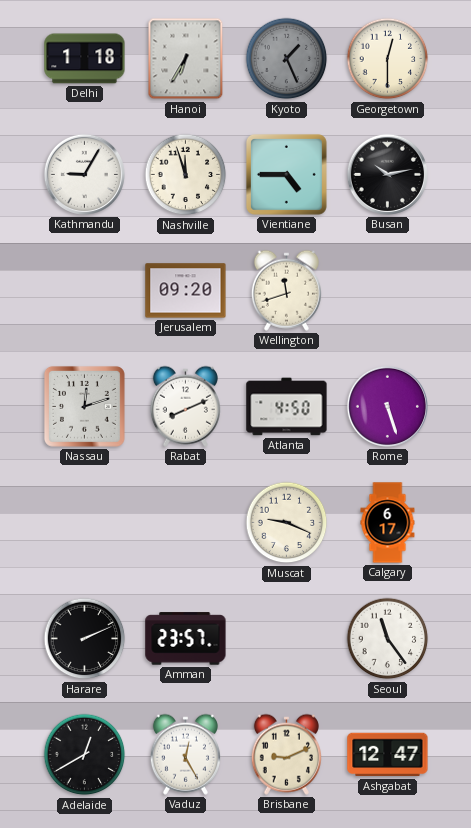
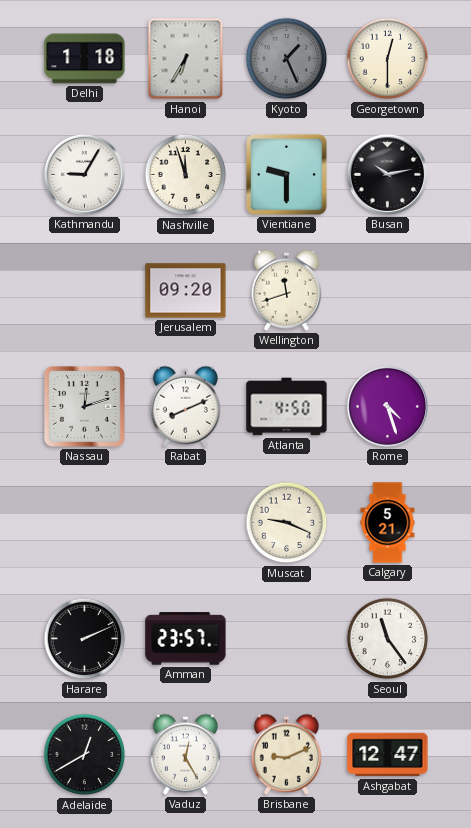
Vientiane: 4:45 -> 9:30 (286, 174)
Rome: 5:27 -> 4:27 (387, 406)
Calgary: 6:17 -> 5:21 (388, 523)
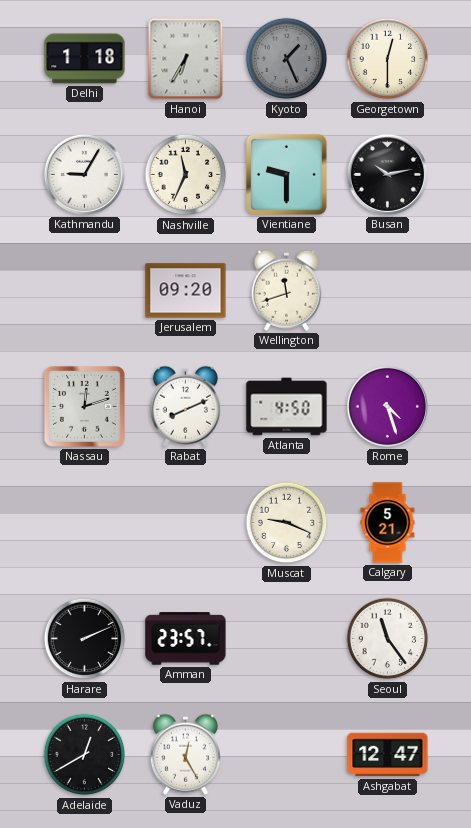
Nashville: 11:57 -> 11:34 (186, 175)
Brisbane: 9:11 -> none (286, 754)
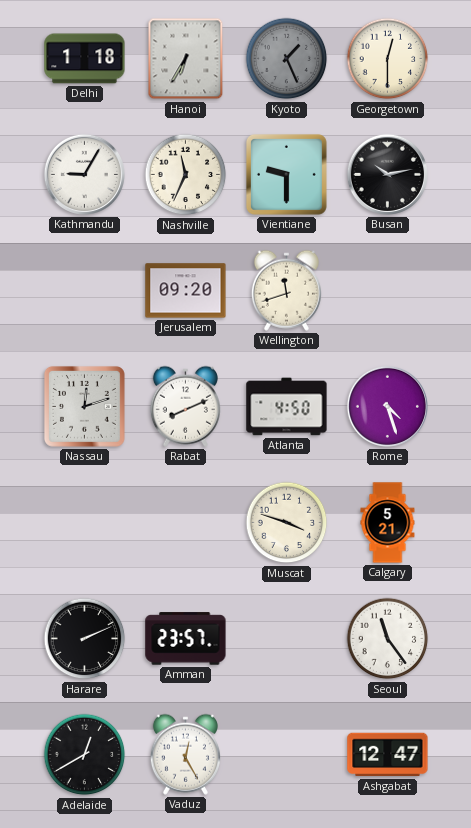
Muscat: 9:19 -> 3:48 (287, 523)
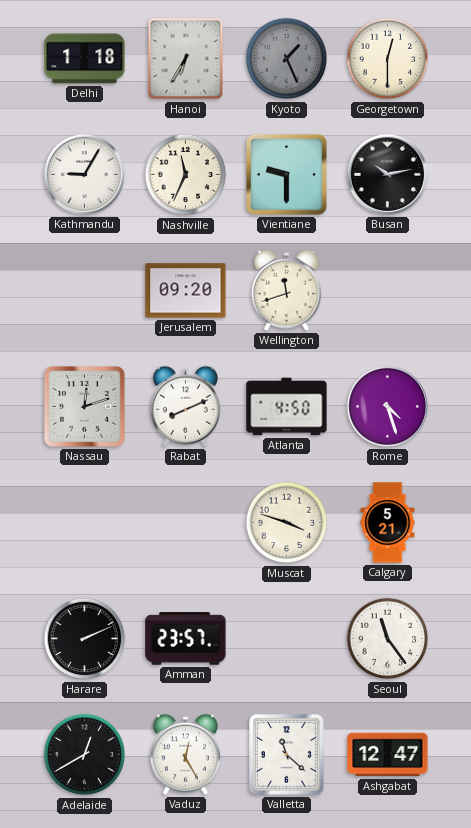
Valletta: none -> 11:22 (286, 754)
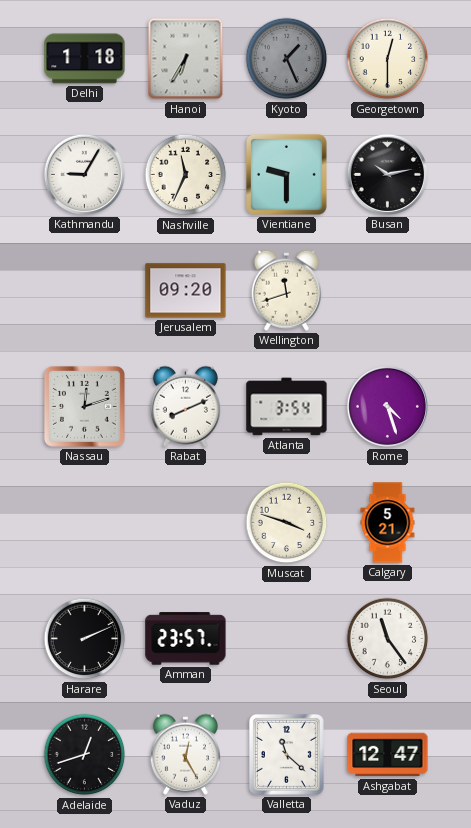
Atlanta: 4:50 -> 3:54 (287, 407)
Adelaide: 12:40 -> 12:42 (85, 755)
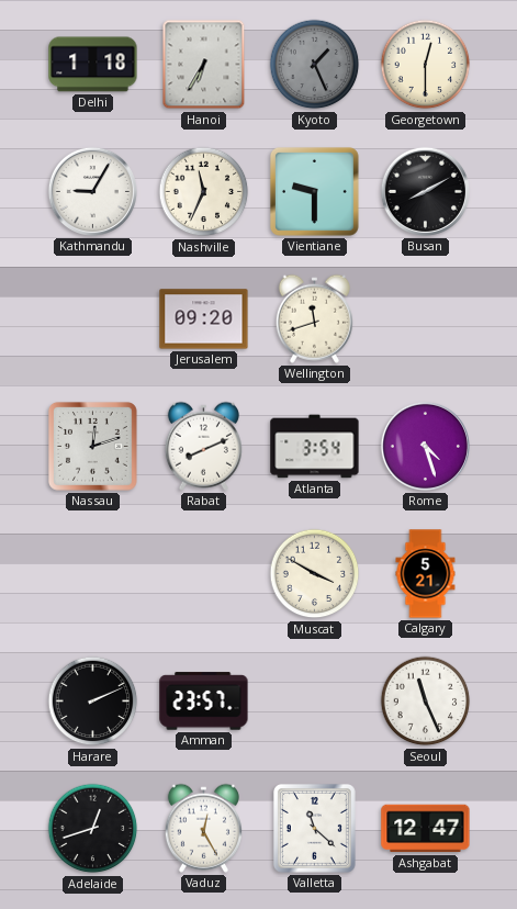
Busan: 10:13 -> 8:10 (425, 191)
Muscat: 3:48 -> 3:50 (315, 574)
Seoul: 11:24 -> 11:26 (426, 702)
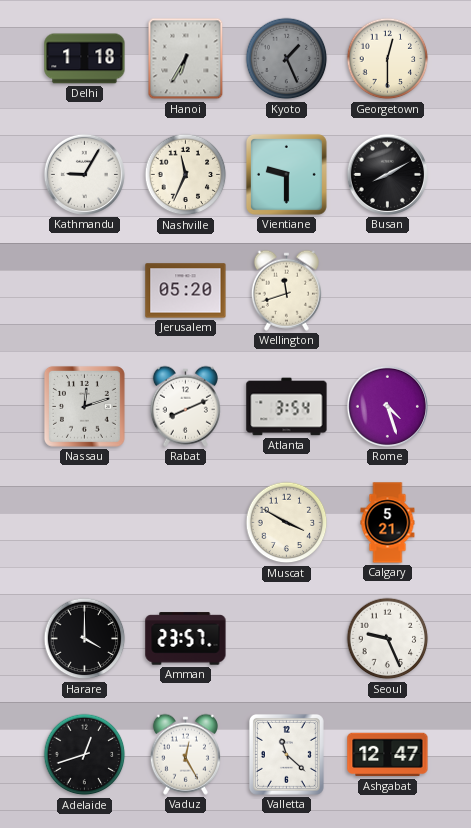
Jerusalem: 09:20 -> 05:20 (186, 291)
Harare: 2:11 -> 4:00 (85, 639)
Seoul: 11:26 -> 9:26 (388, 639)
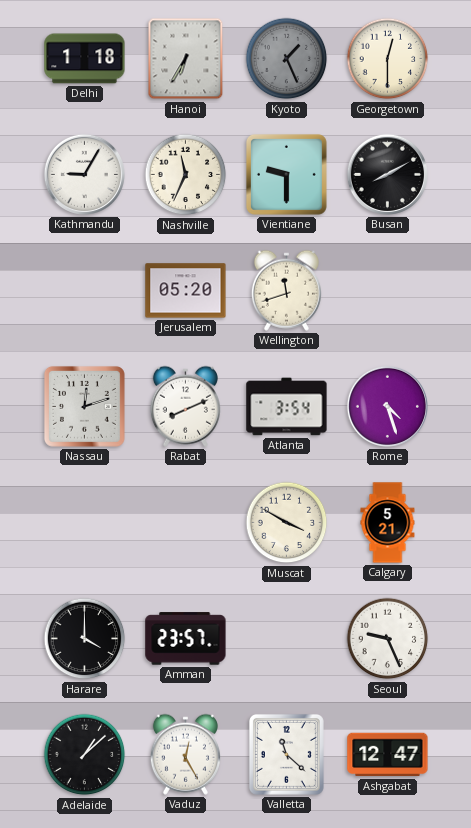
Adelaide: 12:42 -> 1:08 (85, 755)
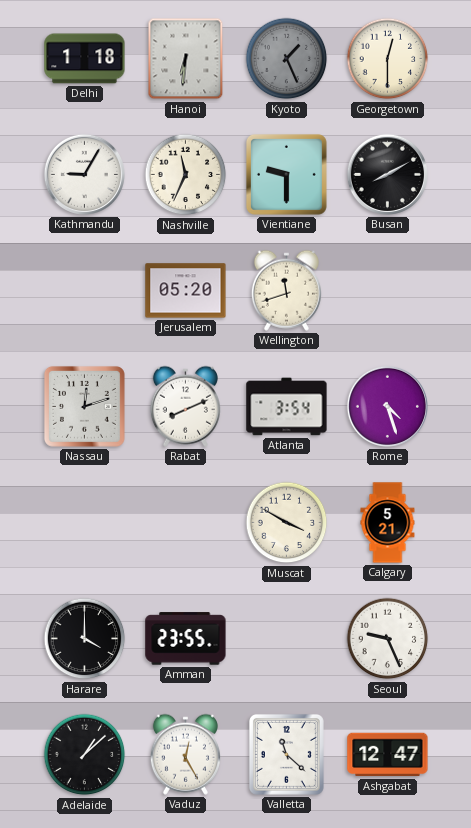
Hanoi: 6:35 -> 6:31 (186, 59)
Amman: 23:57 -> 23:55 (186, 639)
